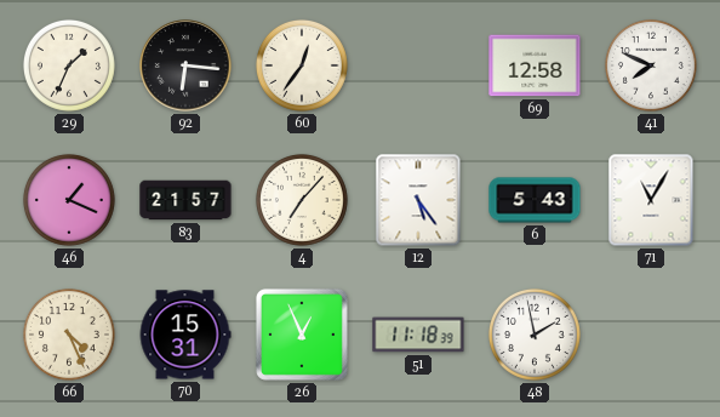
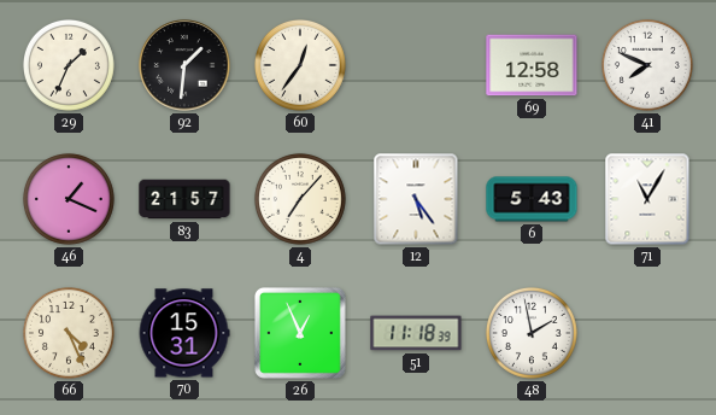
92: 6:16 -> 1:31 (184, 65)
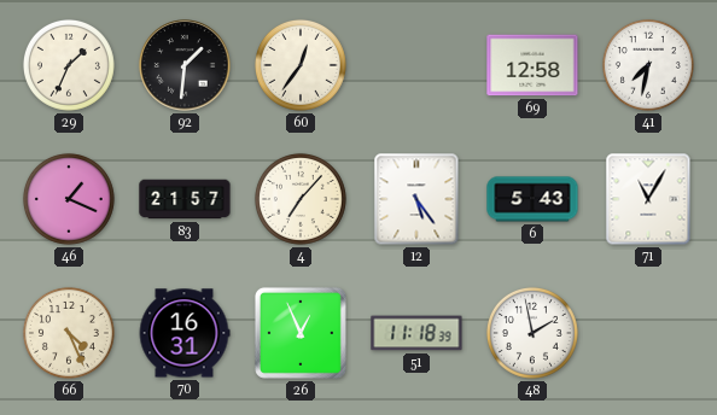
41: 7:49 -> 7:32 (648, 65)
70: 15:31 -> 16:31 (185, 333)
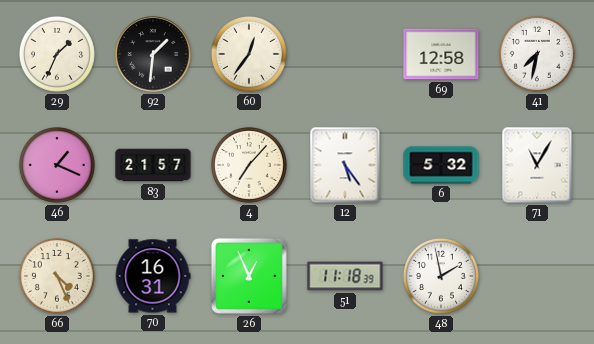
6: 5:43 -> 5:32 (441, 165)
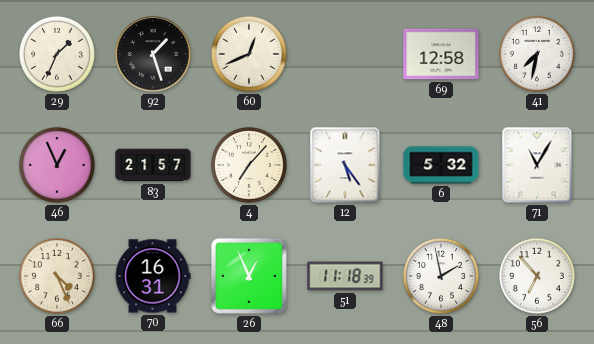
92: 1:31 -> 1:27 (153, 54)
60: 12:36 -> 12:41 (249, 54)
46: 1:19 -> 12:56 (57, 165)
56: none -> 6:53 (537, 276)
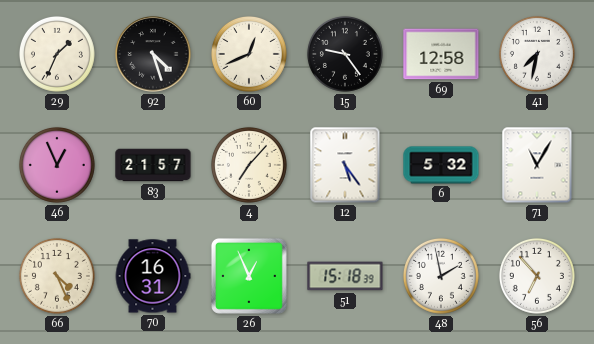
92: 1:27 -> 4:27 (153, 54)
15: none -> 9:24 (345, 54)
51: 11:18 -> 15:18 (345, 276)
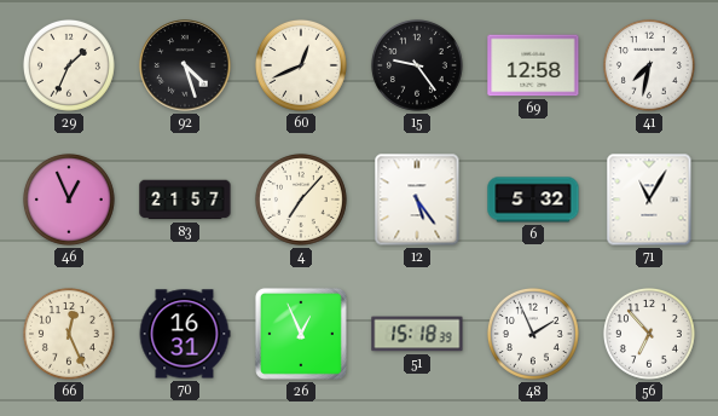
66: 4:26 -> 12:26 (69, 334)
48: 1:58 -> 1:56 (533, 334)
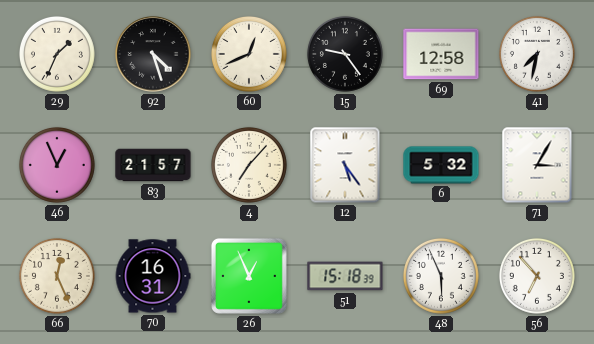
71: 11:05 -> 3:05 (537, 165)
48: 1:56 -> 5:56 (441, 276)
